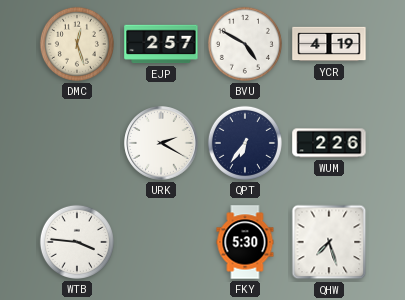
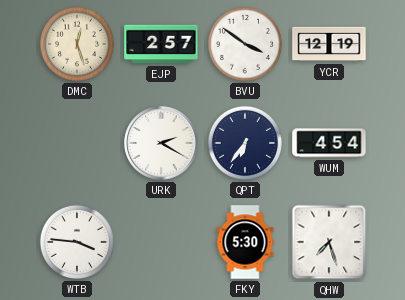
BVU: 4:50 -> 3:51 (245, 44)
YCR: 4:19 -> 12:19 (329, 44)
WUM: 2:26 -> 4:54 (329, 143)
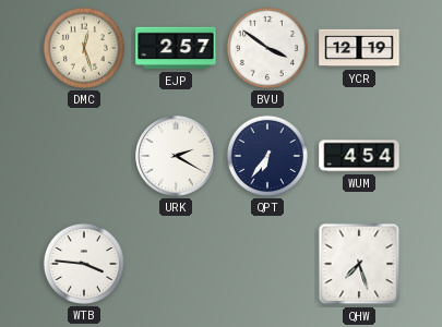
FKY: 5:30 -> none (245, 242)
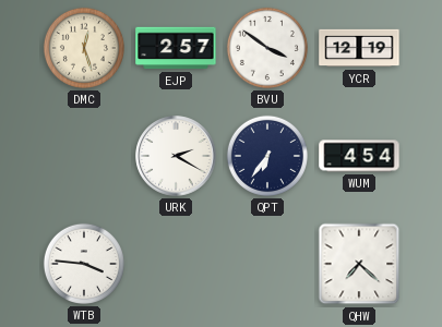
QHW: 7:27 -> 7:22 (359, 264)
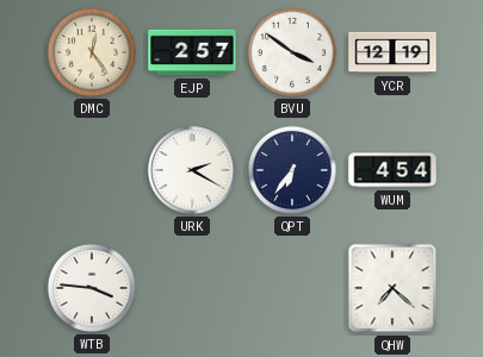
DMC: 12:27 -> 12:24 (92, 52)
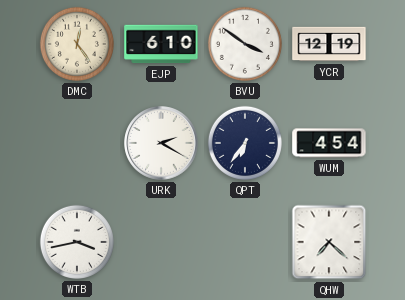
EJP: 2:57 -> 6:10 (161, 44)
WTB: 3:46 -> 3:43 (77, 242)
